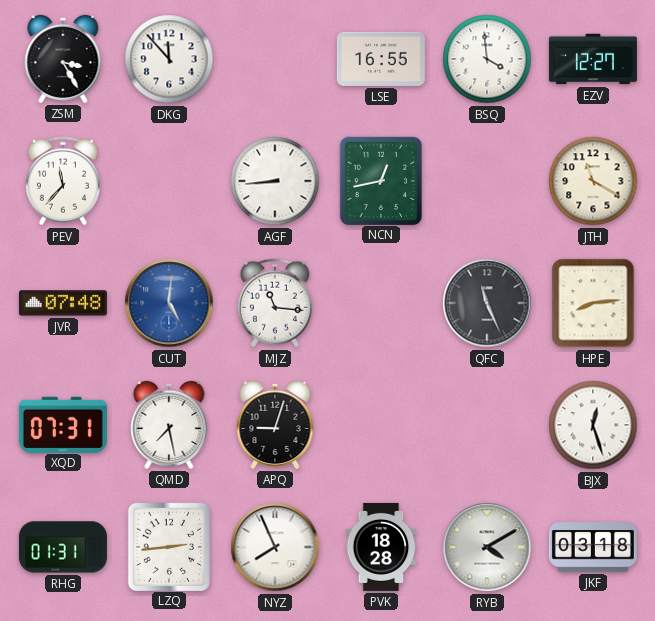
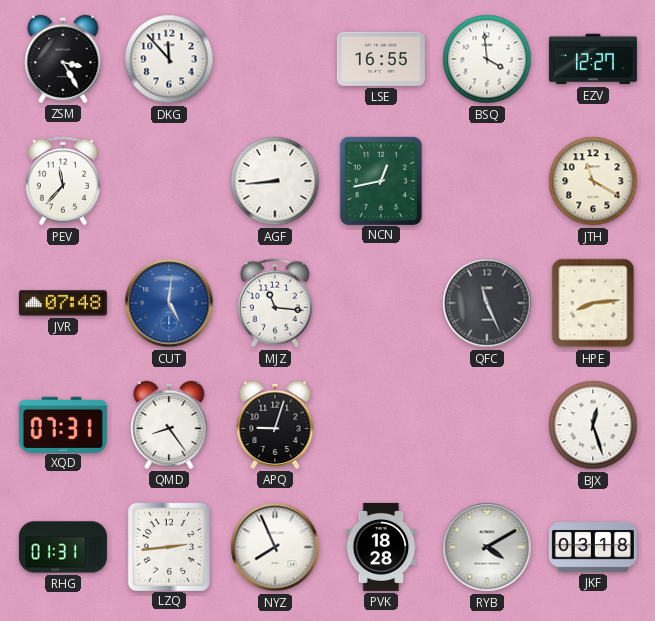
QMD: 7:28 -> 8:24 (169, 425)
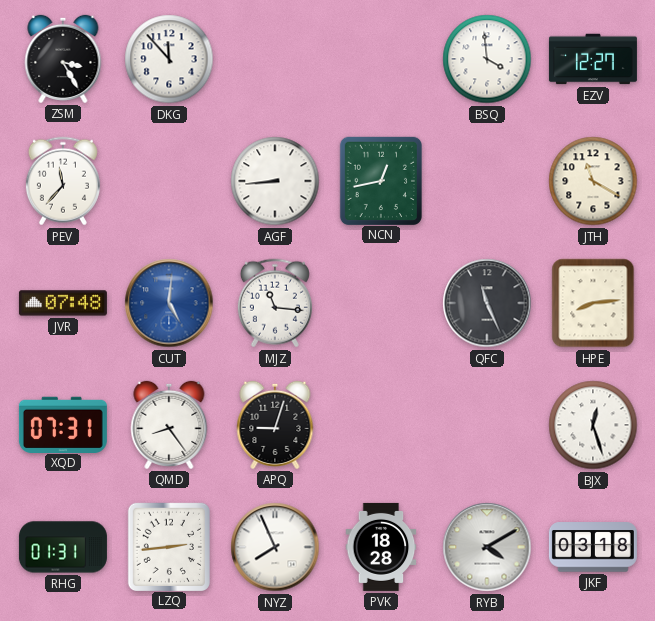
LSE: 16:55 -> none (381, 59)
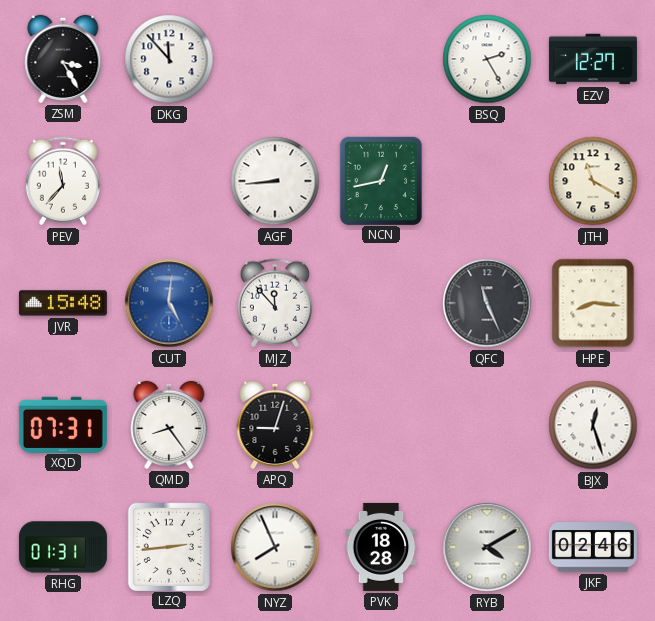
BSQ: 3:59 -> 2:25 (487, 59)
JVR: 07:48 -> 15:48 (63, 303)
MJZ: 11:16 -> 11:53 (275, 303)
HPE: 8:14 -> 8:16 (593, 303)
JKF: 03:18 -> 02:46 (593, 547)
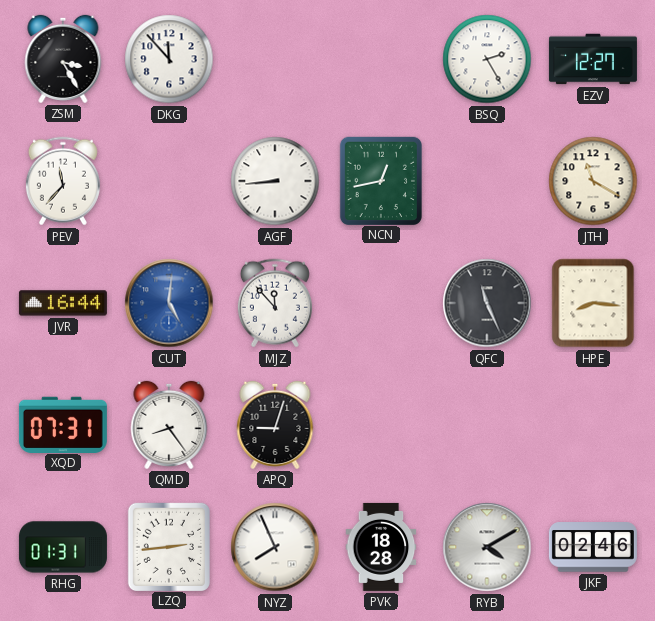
JVR: 15:48 -> 16:44 (63, 303)
BJX: 12:27 -> none (593, 425)
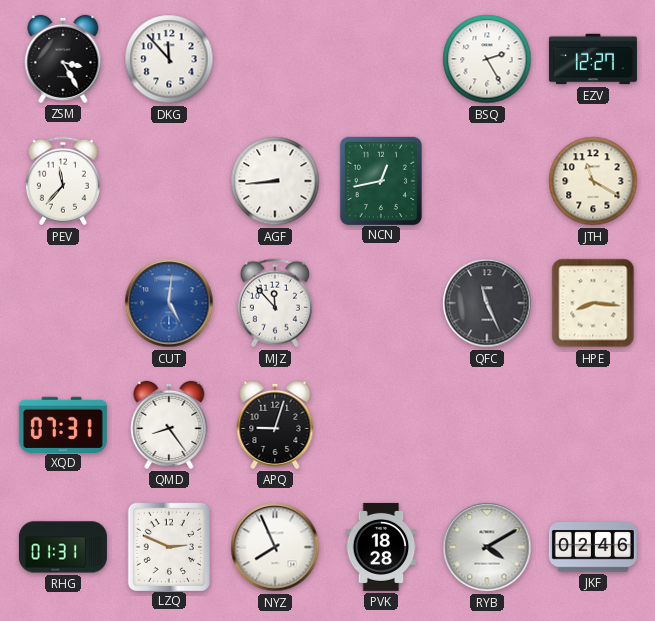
JVR: 16:44 -> none (63, 303)
LZQ: 2:44 -> 2:49 (168, 546)
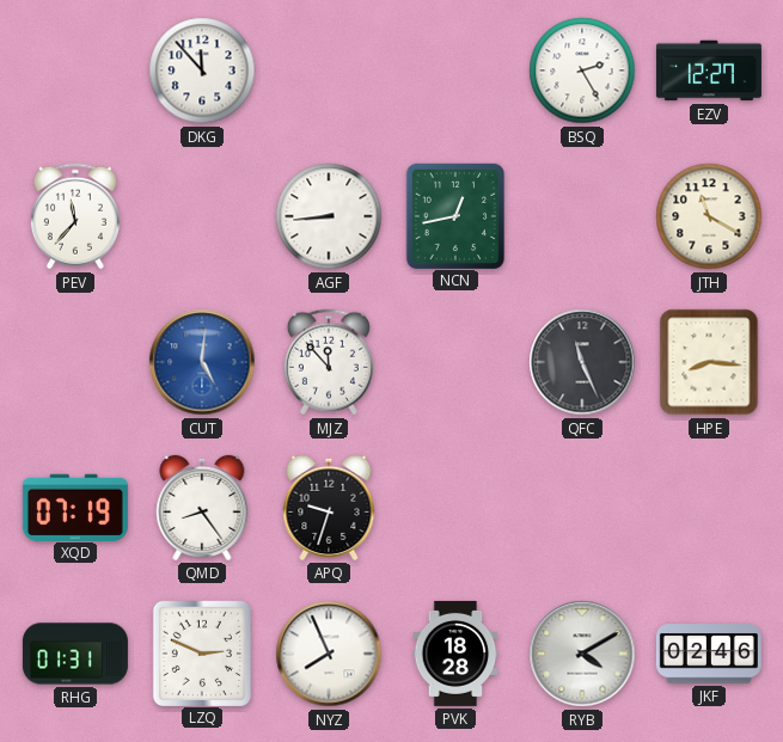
ZSM: 3:25 -> none (63, 59)
XQD: 07:31 -> 07:19 (75, 507)
APQ: 9:03 -> 9:33 (329, 508)
